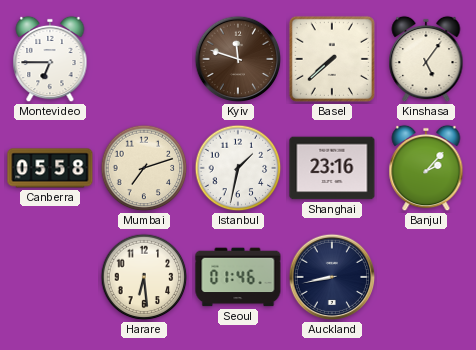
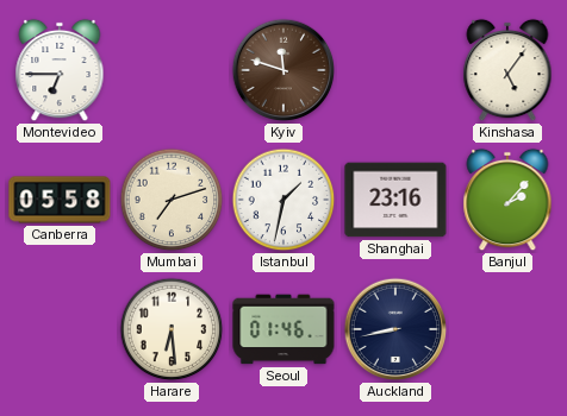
Basel: 7:38 -> none (332, 59)
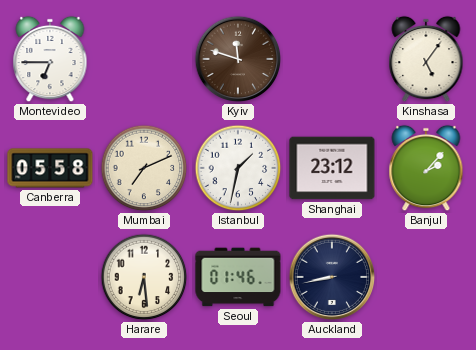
Mumbai: 7:12 -> 7:11 (144, 168)
Shanghai: 23:16 -> 23:12 (332, 168)
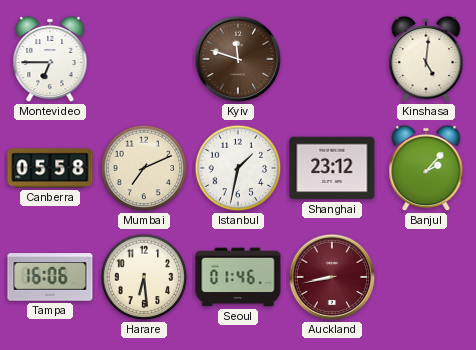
Kinshasa: 5:06 -> 5:01 (426, 59)
Tampa: none -> 16:06 (50, 277)
Auckland dial: navy -> burgundy (332, 277)
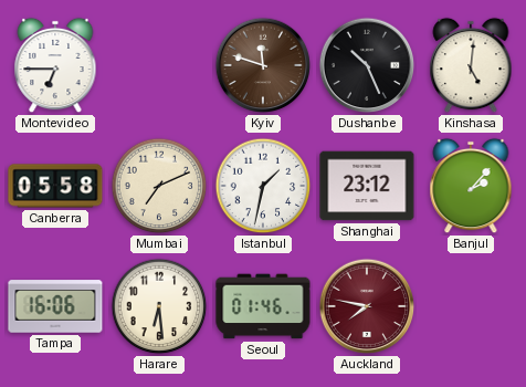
Dushanbe: none -> 10:26 (367, 65)
Auckland: 8:43 -> 7:47 (367, 306)
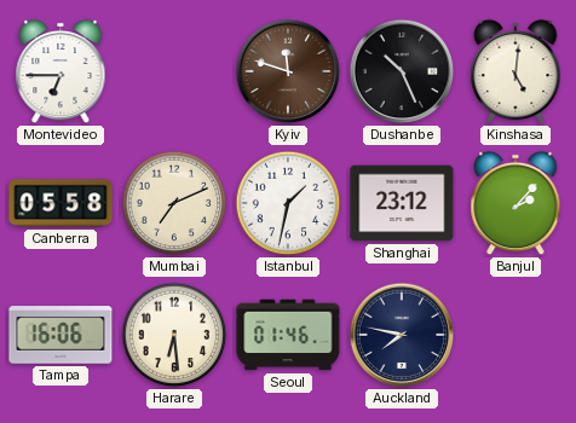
Auckland dial: burgundy -> navy (402, 335)
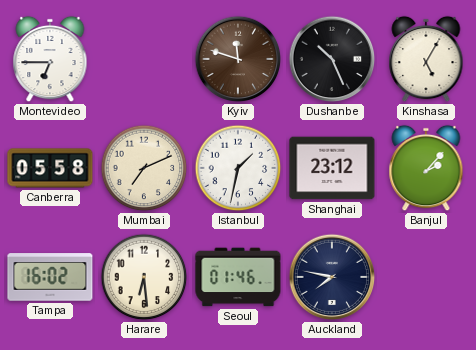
Kinshasa: 5:01 -> 5:05 (426, 59)
Tampa: 16:06 -> 16:02 (50, 277)
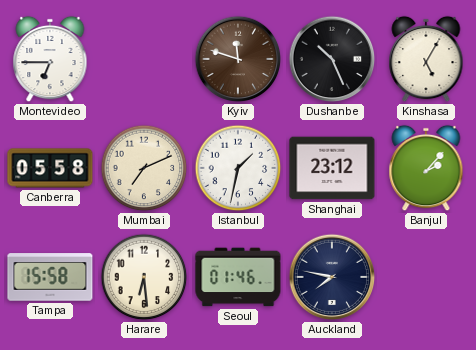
Tampa: 16:02 -> 15:58 (50, 277)
